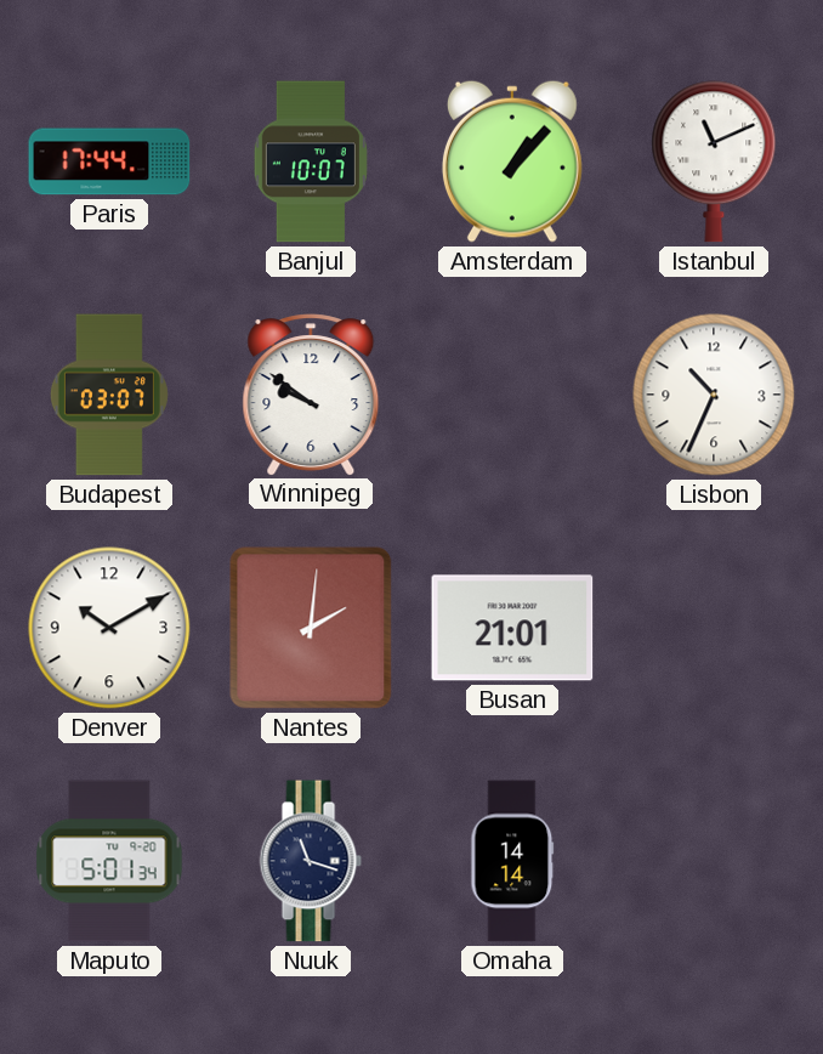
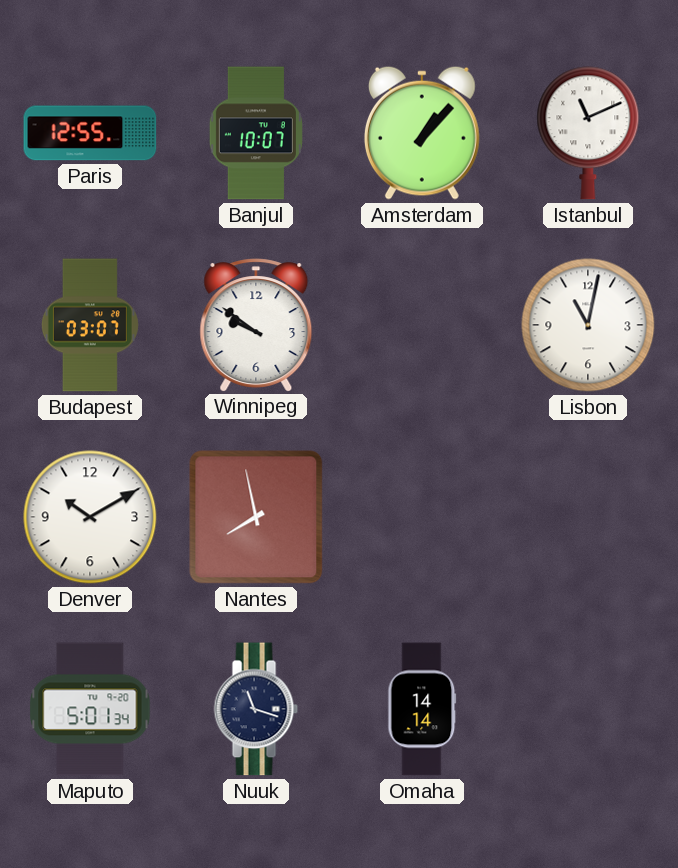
Paris: 17:44 -> 12:55 (90, 133)
Lisbon: 10:34 -> 11:02 (588, 325)
Nantes: 2:01 -> 7:58 (256, 517)
Busan: 21:01 -> none (512, 628)
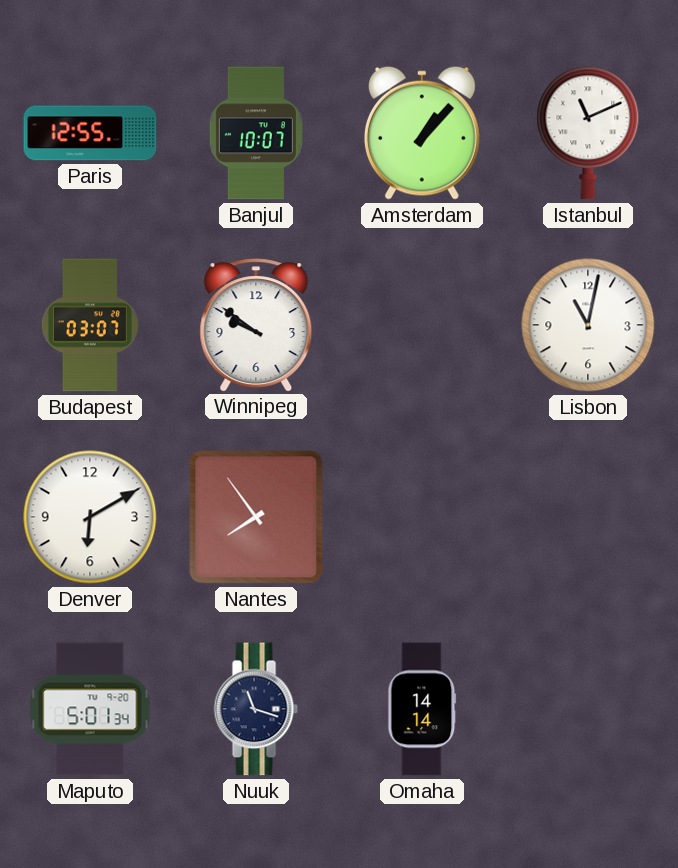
Denver: 10:10 -> 6:10 (90, 517)
Nantes: 7:58 -> 7:54 (256, 517)
